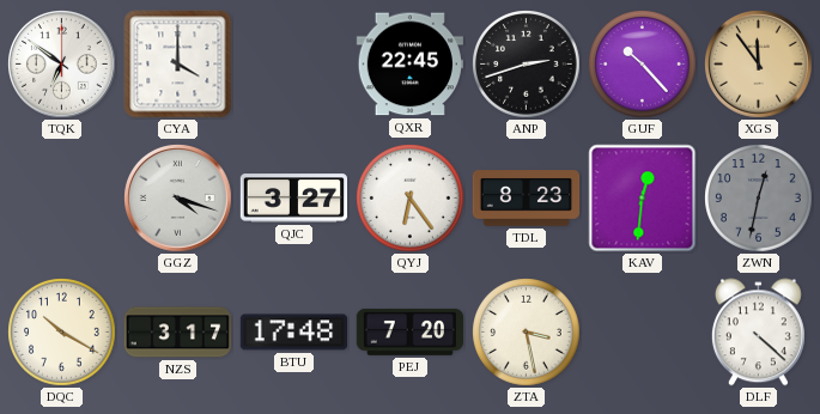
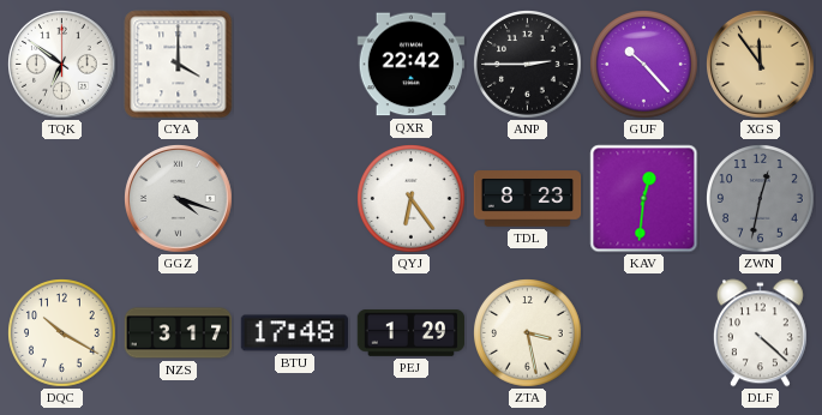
QXR: 22:45 -> 22:42 (410, 65)
ANP: 2:42 -> 2:45 (528, 65)
QJC: 3:27 -> none (294, 199)
PEJ: 7:20 -> 1:29 (410, 332)
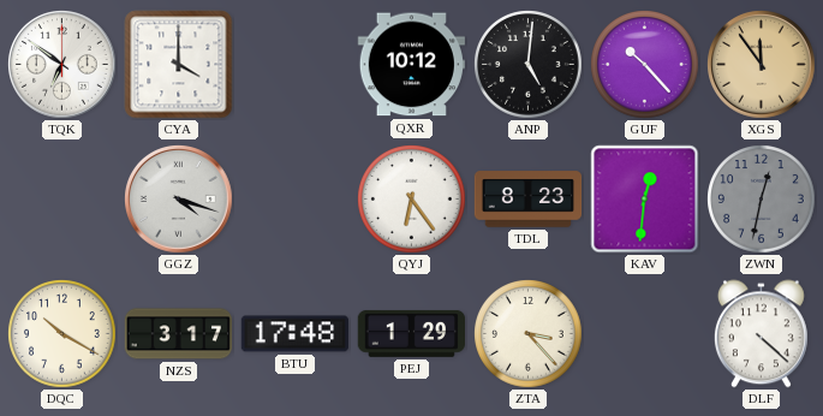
QXR: 22:42 -> 10:12 (411, 65)
ANP: 2:45 -> 5:01 (529, 65)
ZTA: 3:28 -> 3:23 (529, 334)
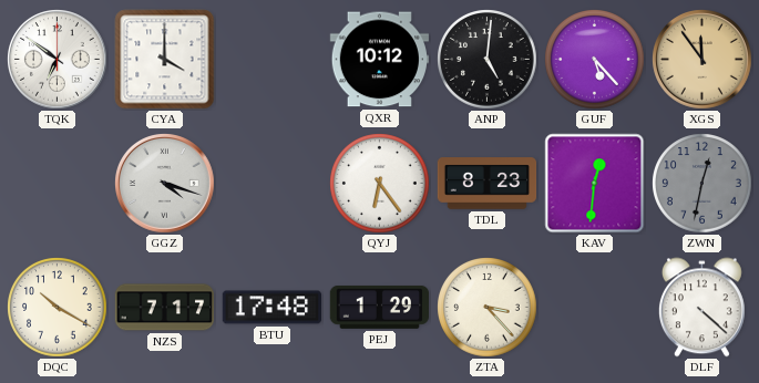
GUF: 10:23 -> 5:23 (595, 60)
NZS: 3:17 -> 7:17 (164, 308)
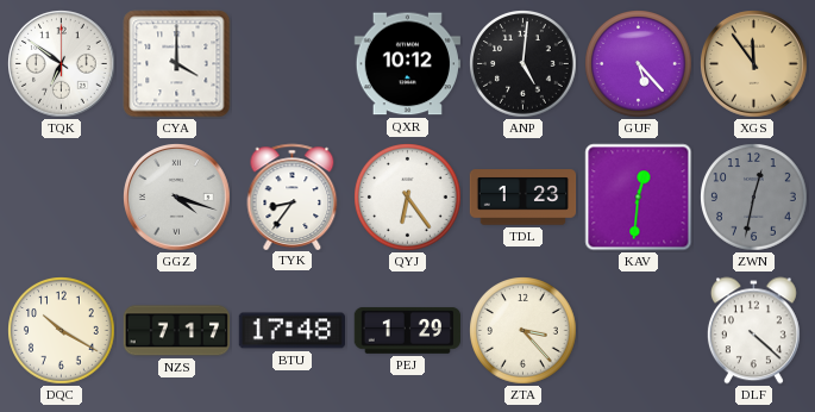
TYK: none -> 8:36 (293, 196)
TDL: 8:23 -> 1:23 (524, 198)
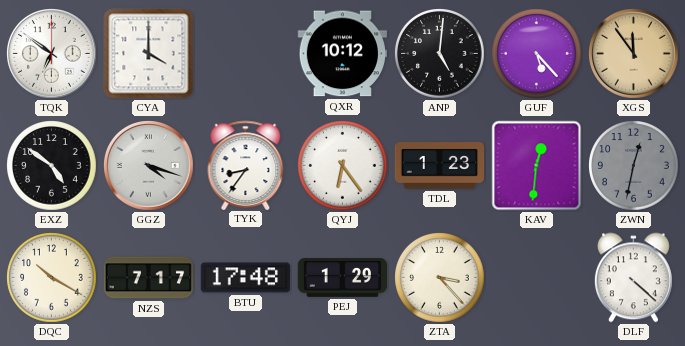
EXZ: none -> 4:51 (52, 166)
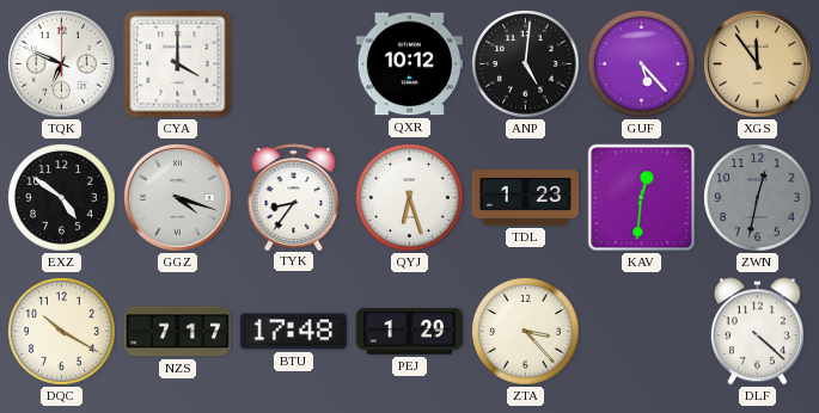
TQK: 6:51 -> 6:49 (62, 64)
QYJ: 6:24 -> 6:27 (410, 198)
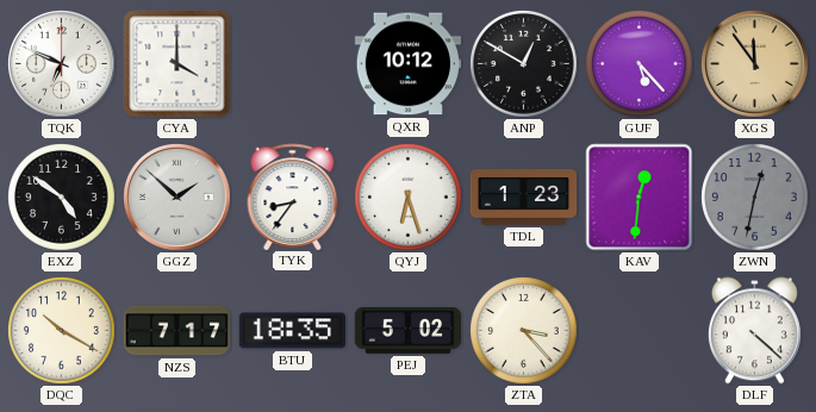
ANP: 5:01 -> 12:50 (524, 64)
GGZ: 4:18 -> 1:52 (177, 198)
BTU: 17:48 -> 18:35 (292, 331)
PEJ: 1:29 -> 5:02 (407, 330)
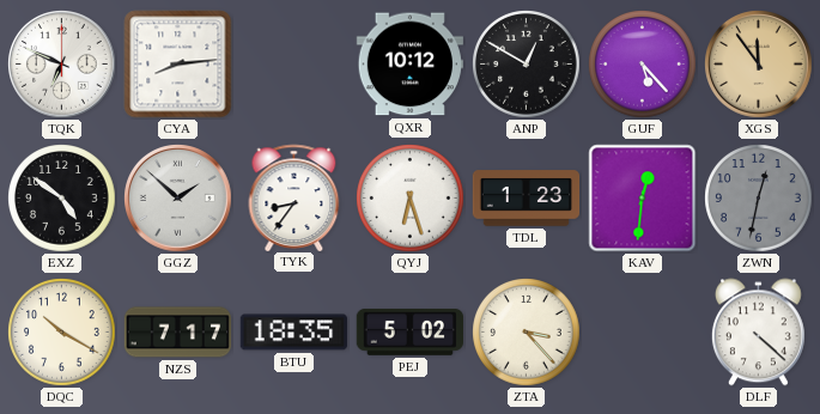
CYA: 4:00 -> 8:14 (178, 65)
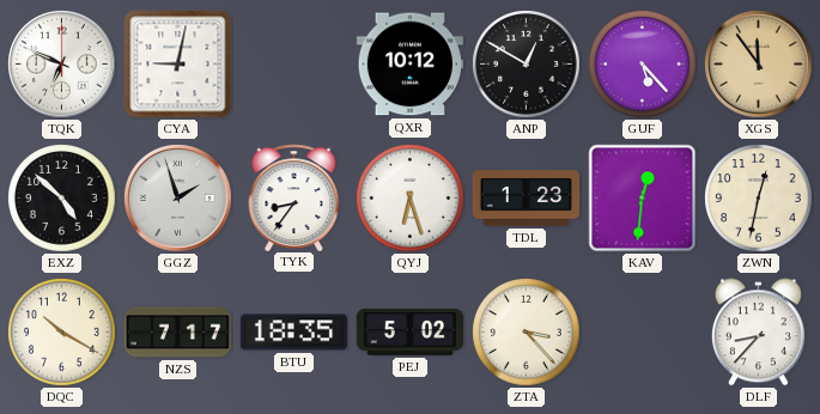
CYA: 8:14 -> 9:02 (178, 65)
EXZ: 4:51 -> 4:52 (62, 199)
GGZ: 1:52 -> 1:57 (178, 199)
ZWN dial: grey -> cream (759, 199)
DLF: 4:22 -> 8:37 (758, 333)
